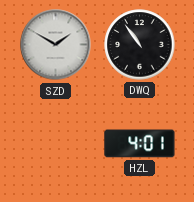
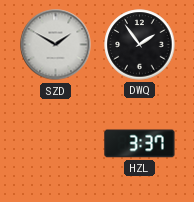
DWQ: 10:54 -> 1:54 (140, 45)
HZL: 4:01 -> 3:37 (140, 144)
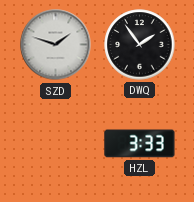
SZD: 1:50 -> 1:48 (56, 45)
HZL: 3:37 -> 3:33 (140, 144)
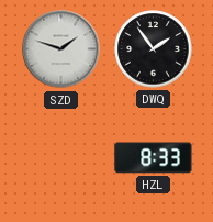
HZL: 3:33 -> 8:33 (154, 158)
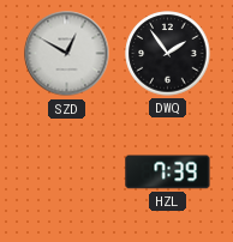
SZD: 1:48 -> 12:50 (67, 54)
HZL: 8:33 -> 7:39 (168, 173)
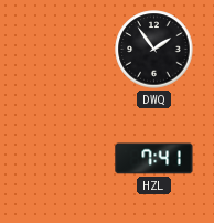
SZD: 12:50 -> none (67, 54)
HZL: 7:39 -> 7:41 (154, 159)
